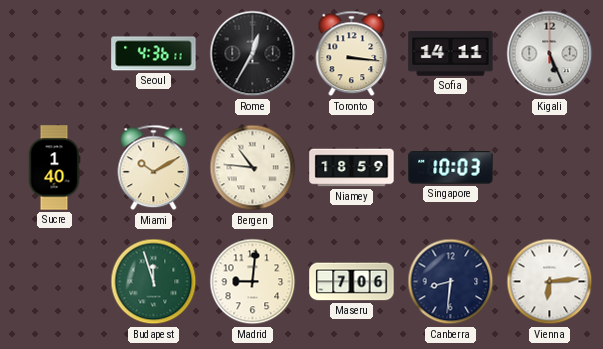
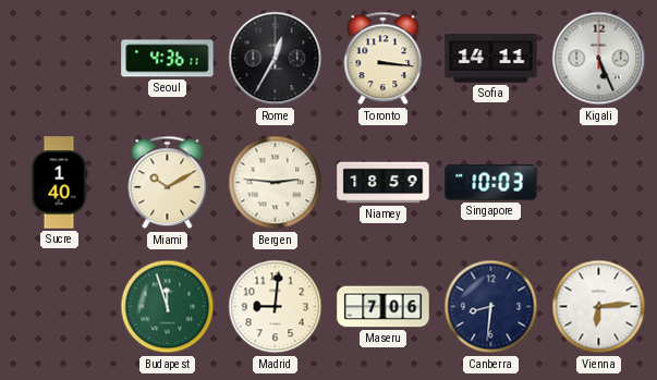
Bergen: 10:46 -> 2:46 (276, 183)
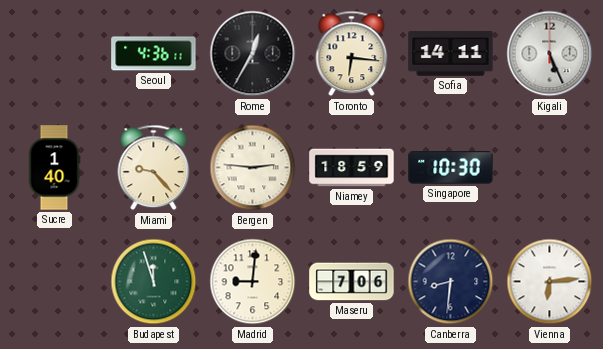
Toronto: 3:16 -> 6:16 (352, 54)
Miami: 10:10 -> 9:23 (154, 168)
Singapore: 10:03 -> 10:30 (451, 168)
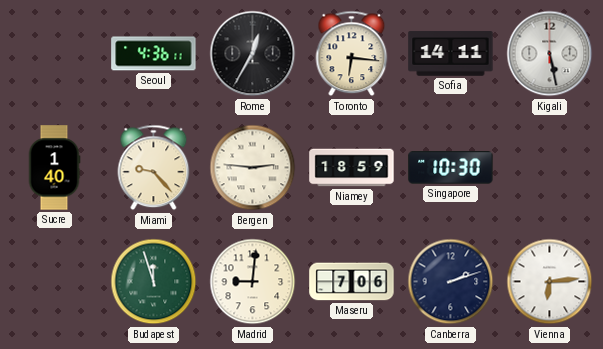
Kigali: 5:26 -> 5:28 (550, 54)
Canberra: 8:31 -> 2:12 (451, 282)
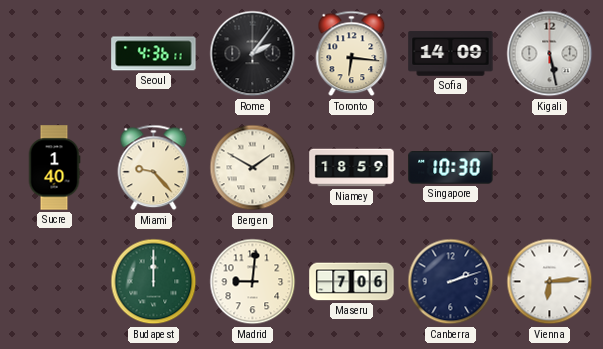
Rome: 12:35 -> 2:06 (253, 54)
Sofia: 14:11 -> 14:09 (451, 54)
Bergen: 2:46 -> 1:50 (253, 168)
Budapest: 11:57 -> 12:00 (154, 282)
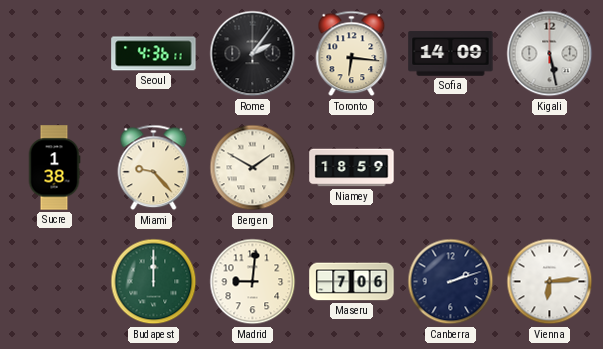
Sucre: 1:40 -> 1:38 (54, 168)
Singapore: 10:30 -> none (451, 168)
